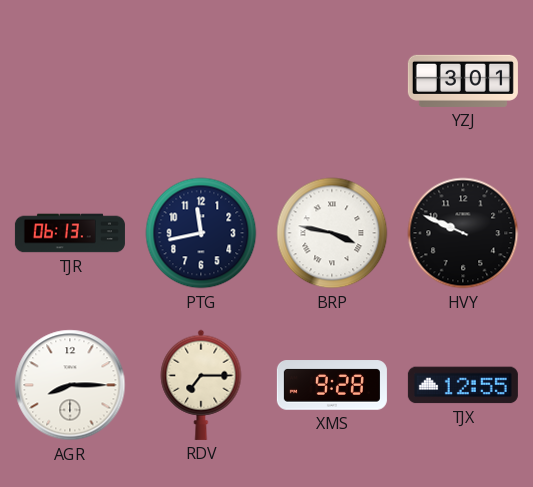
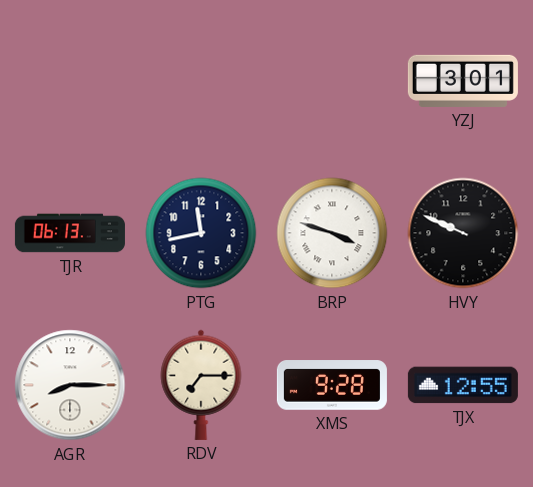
BRP: 3:47 -> 3:48 (332, 233)
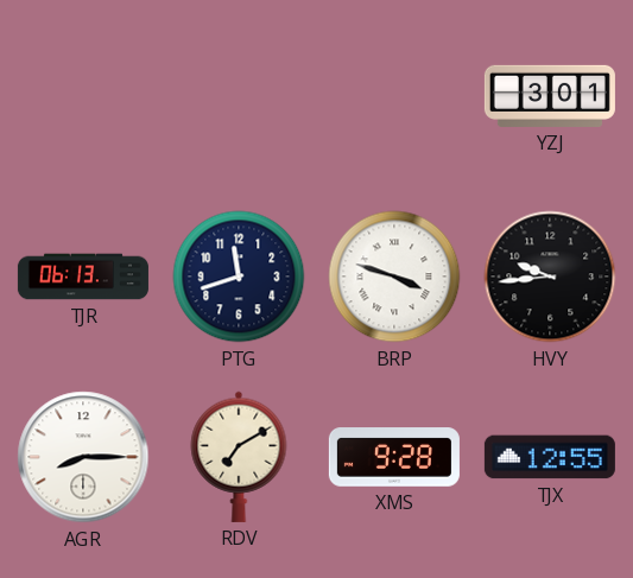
PTG: 11:43 -> 11:42 (239, 277)
HVY: 9:49 -> 9:44 (550, 277)
RDV: 7:15 -> 7:10 (239, 457)
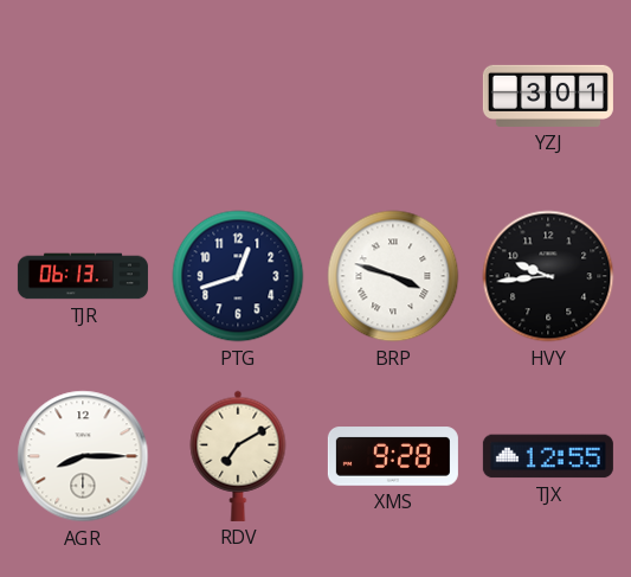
PTG: 11:42 -> 12:42 (238, 276)
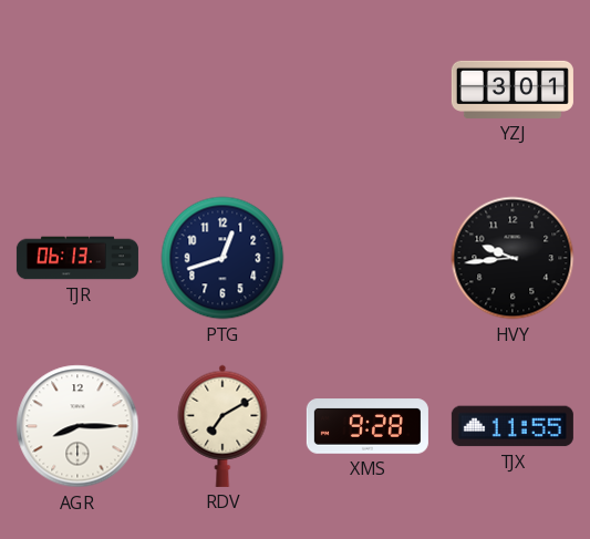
BRP: 3:48 -> none (393, 276)
TJX: 12:55 -> 11:55 (513, 426)
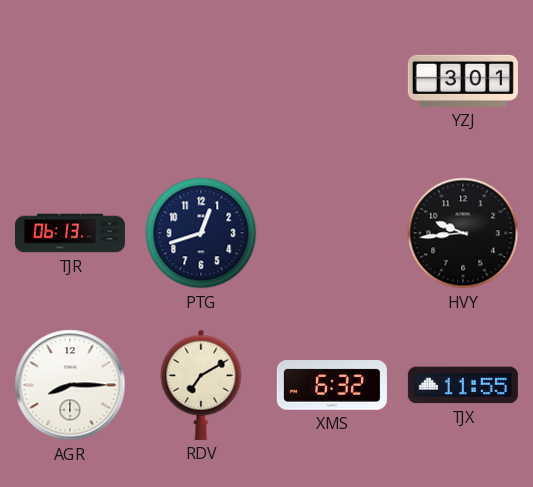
XMS: 9:28 -> 6:32 (332, 385)
